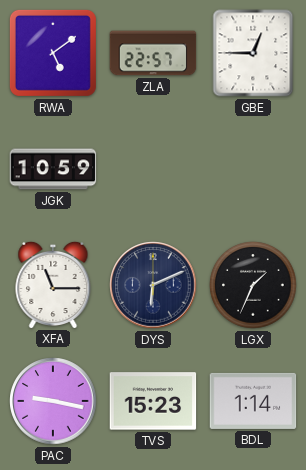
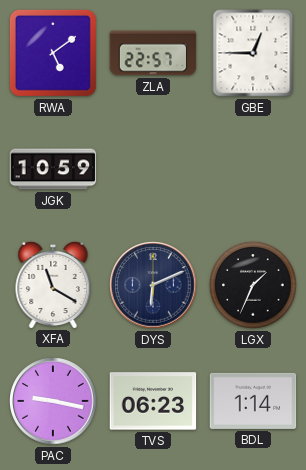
XFA: 11:15 -> 11:20 (53, 284)
TVS: 15:23 -> 06:23 (153, 401)
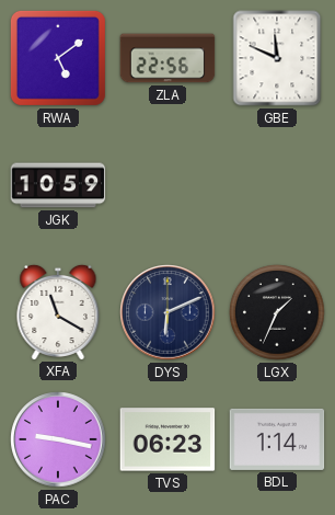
ZLA: 22:57 -> 22:56 (168, 58)
GBE: 12:45 -> 11:49 (277, 58)
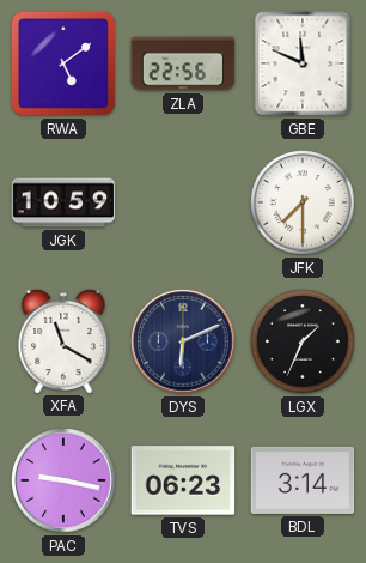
JFK: none -> 7:30 (303, 202)
BDL: 1:14 -> 3:14 (303, 480)
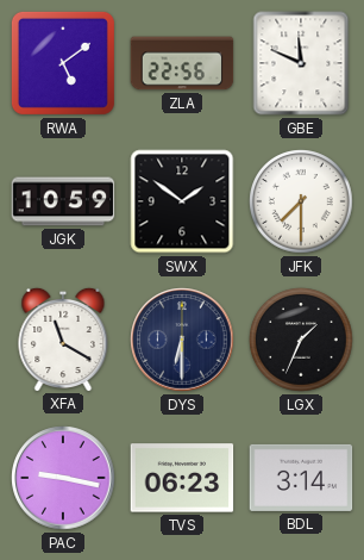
SWX: none -> 1:51 (182, 201)
DYS: 6:11 -> 6:30 (182, 340)
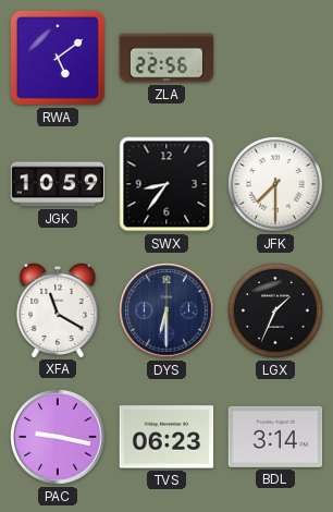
GBE: 11:49 -> none (301, 63)
SWX: 1:51 -> 8:36 (166, 184)
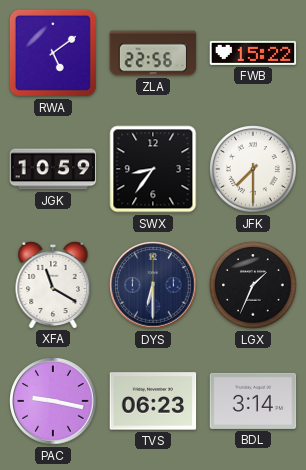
FWB: none -> 15:22 (253, 53)
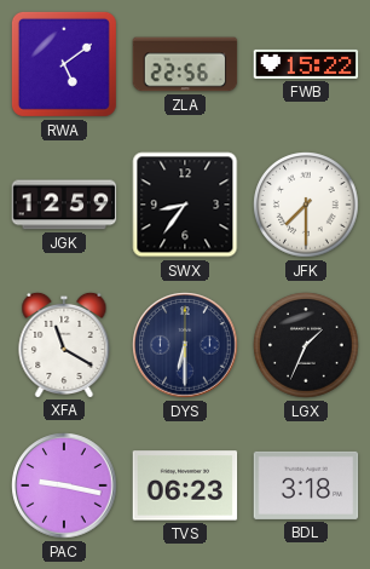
JGK: 10:59 -> 12:59 (64, 205)
BDL: 3:14 -> 3:18 (306, 485)
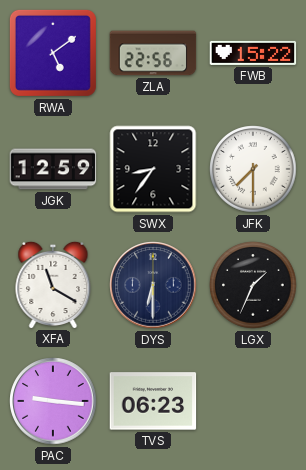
PAC: 9:17 -> 9:16 (53, 401)
BDL: 3:18 -> none (306, 485)
